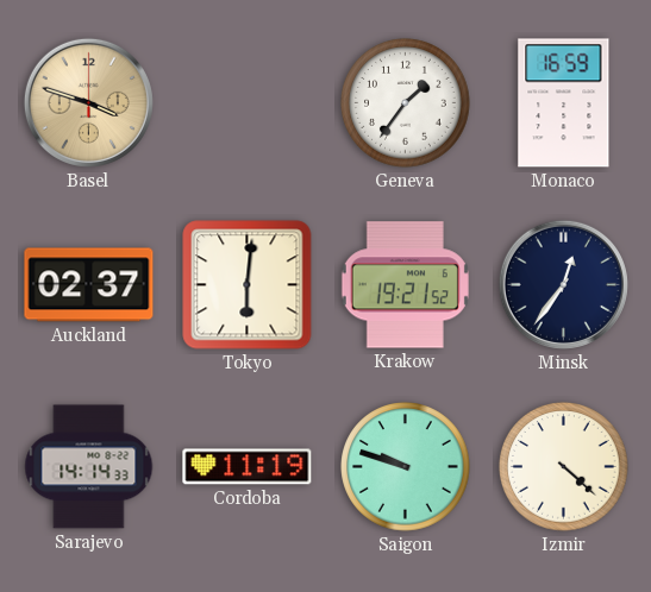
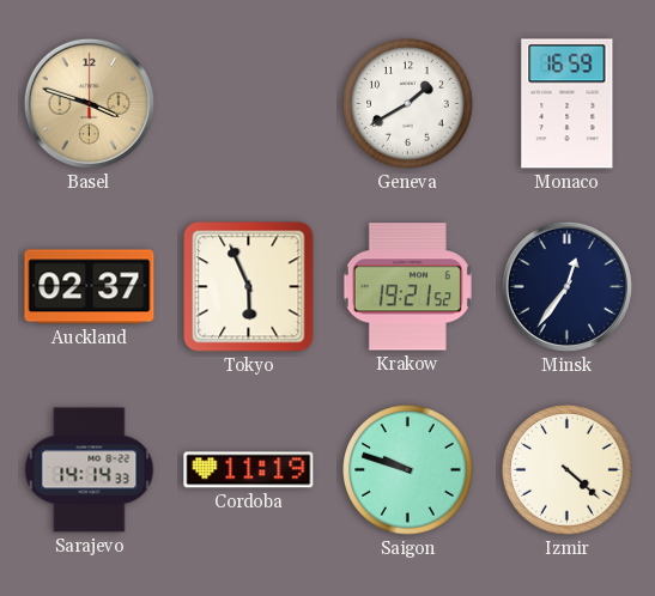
Geneva: 1:36 -> 1:40 (408, 104)
Tokyo: 6:01 -> 5:56 (249, 287)
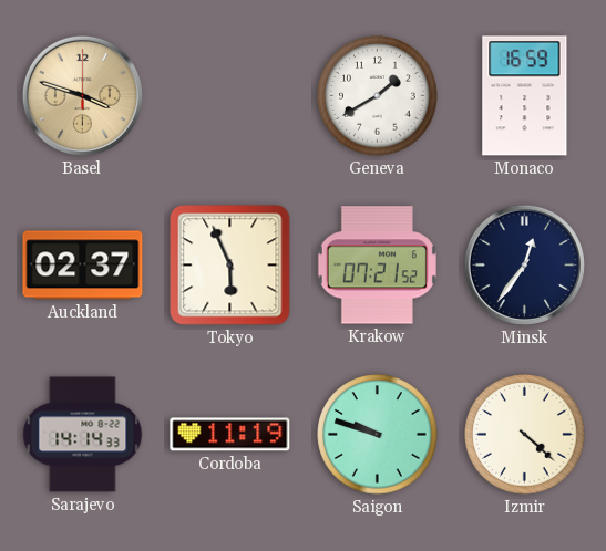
Krakow: 19:21 -> 07:21 (377, 266)
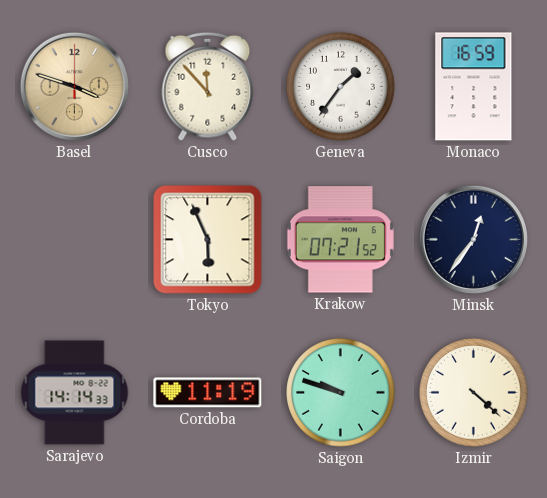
Cusco: none -> 11:53 (208, 86)
Geneva: 1:40 -> 1:36 (341, 87)
Auckland: 02:37 -> none (83, 266)
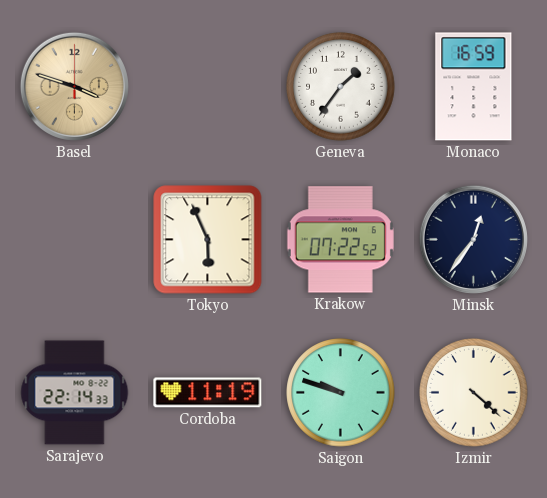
Cusco: 11:53 -> none (208, 86)
Krakow: 07:21 -> 07:22 (340, 240)
Sarajevo: 14:14 -> 22:14 (75, 393)
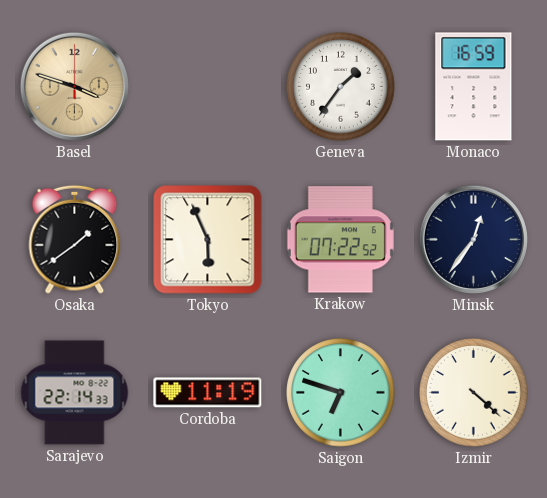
Osaka: none -> 1:39 (75, 239)
Saigon: 9:48 -> 6:48 (341, 393)
